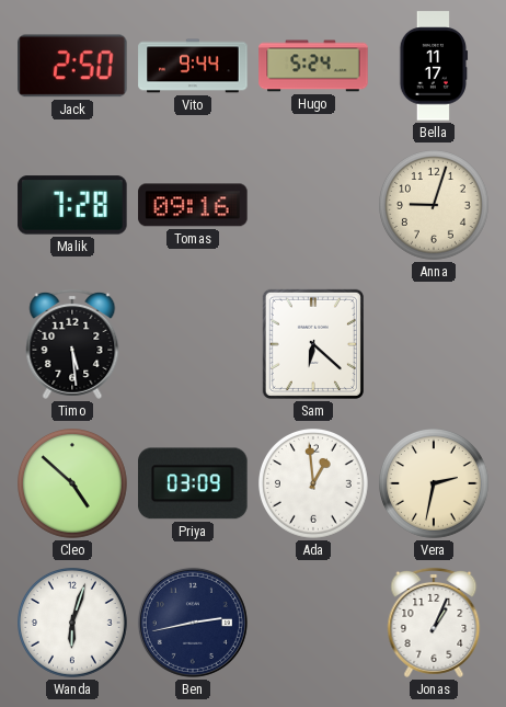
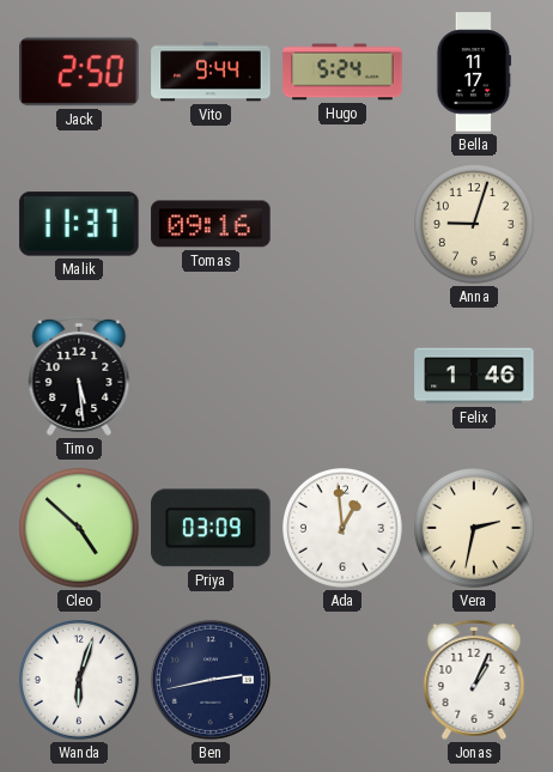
Malik: 7:28 -> 11:37 (79, 224)
Sam: 6:22 -> none (313, 344)
Felix: none -> 1:46 (474, 376)
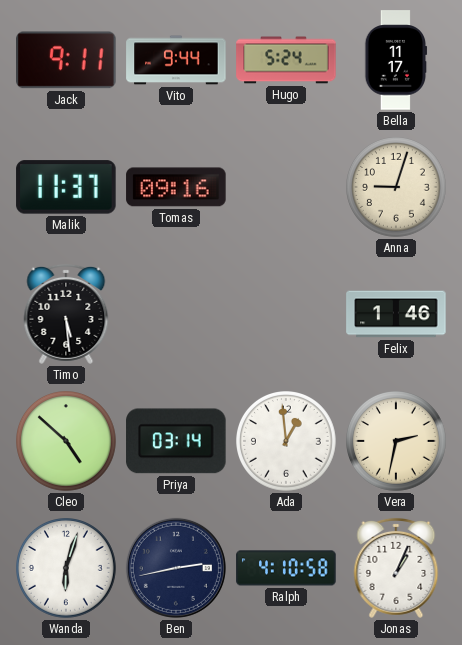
Jack: 2:50 -> 9:11 (66, 60)
Priya: 03:09 -> 03:14 (176, 441)
Ralph: none -> 4:10 (286, 568)
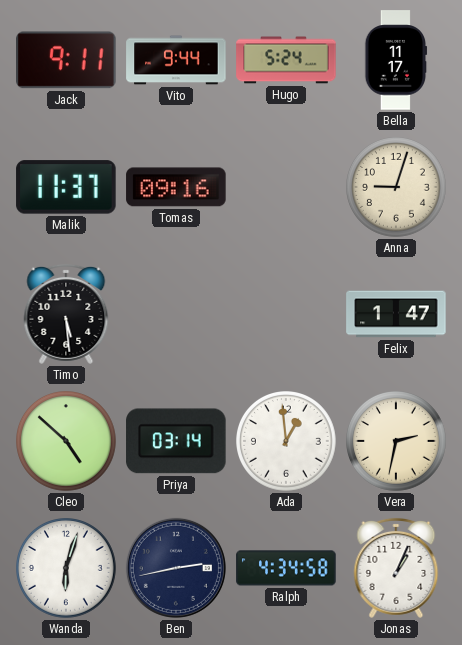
Felix: 1:46 -> 1:47 (396, 314)
Ralph: 4:10 -> 4:34 (286, 568)
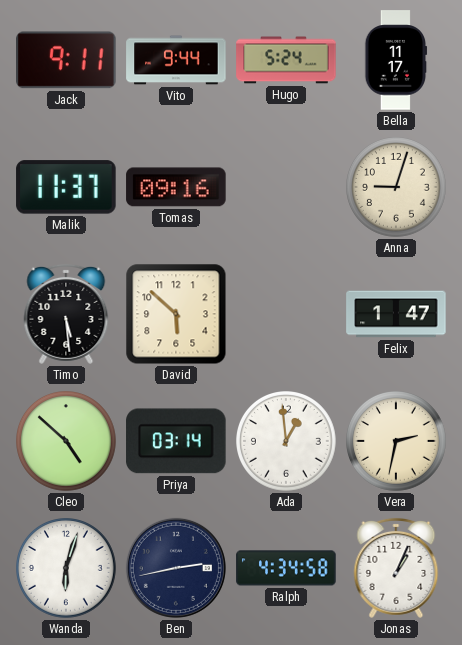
David: none -> 5:52 (176, 314)
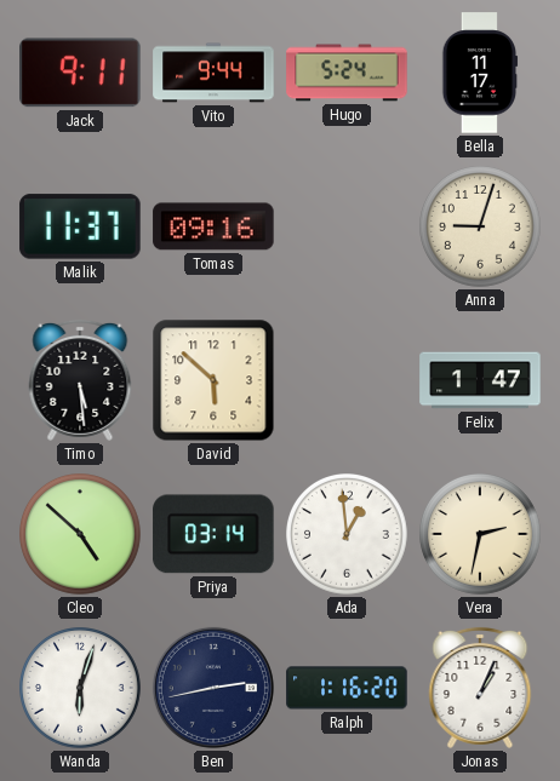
Ralph: 4:34 -> 1:16 (347, 688)
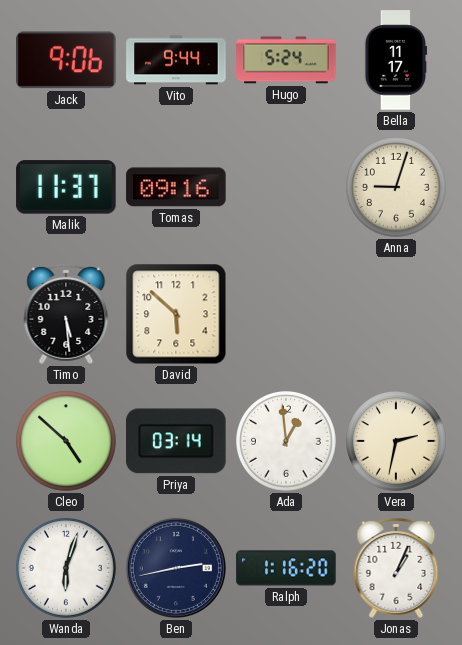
Jack: 9:11 -> 9:06 (66, 60)
Felix: 1:47 -> none (480, 380)
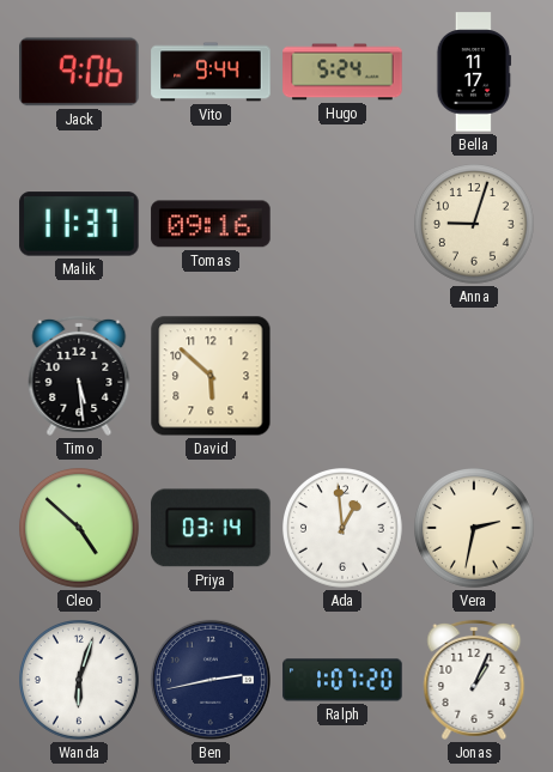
Ralph: 1:16 -> 1:07 (342, 680)
